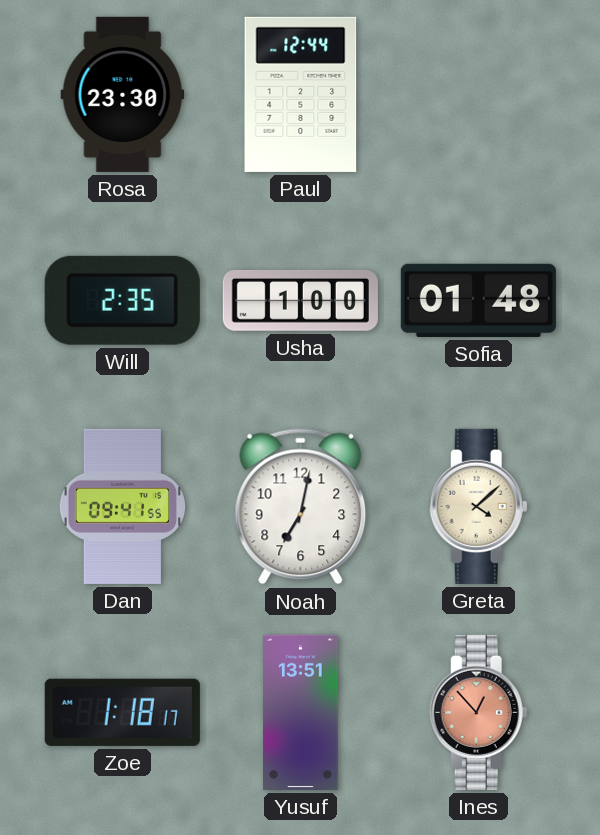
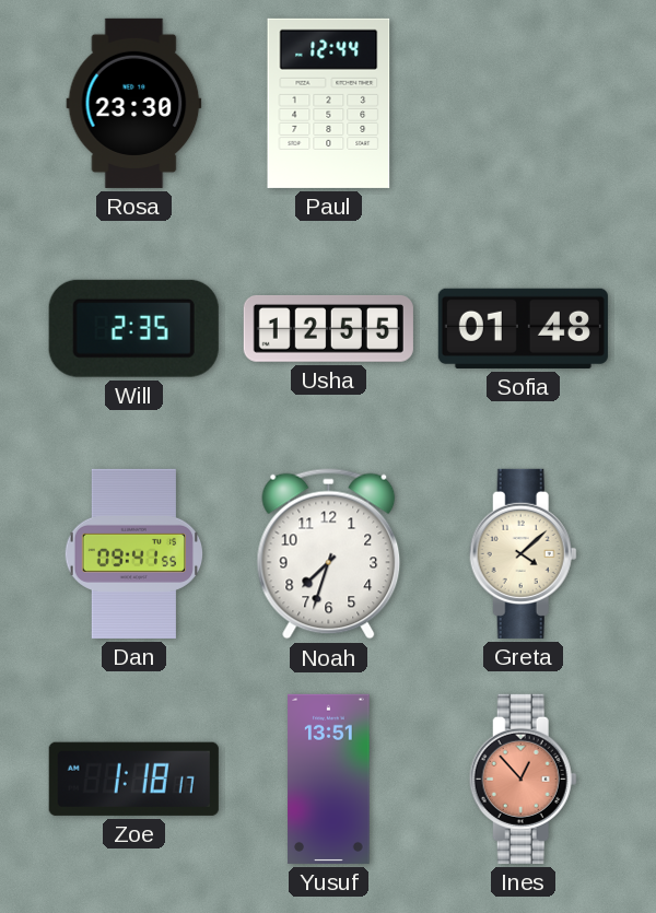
Usha: 1:00 -> 12:55 (328, 329)
Noah: 7:02 -> 7:33 (329, 554)
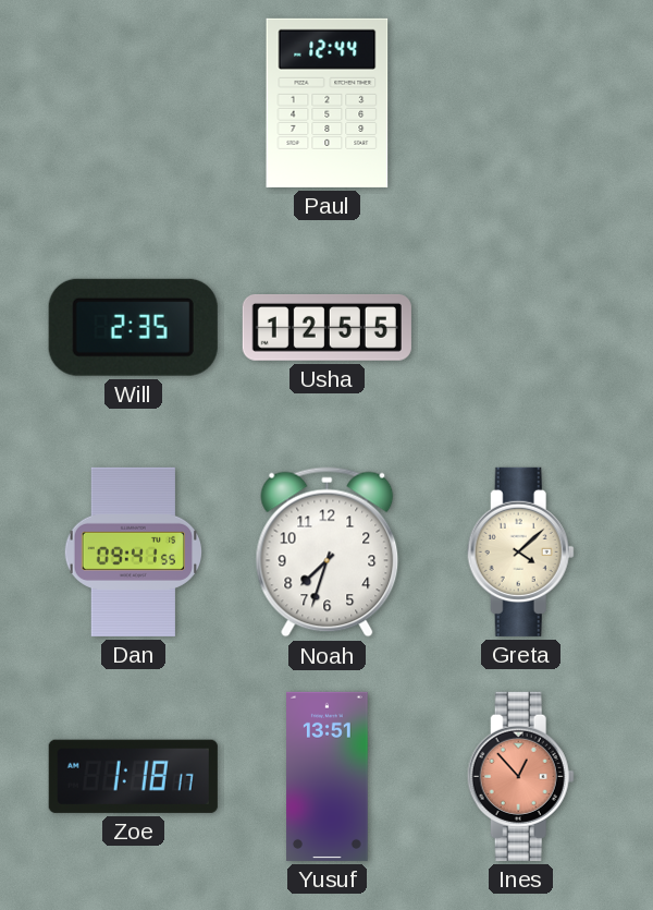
Rosa: 23:30 -> none (134, 103)
Sofia: 01:48 -> none (523, 328)
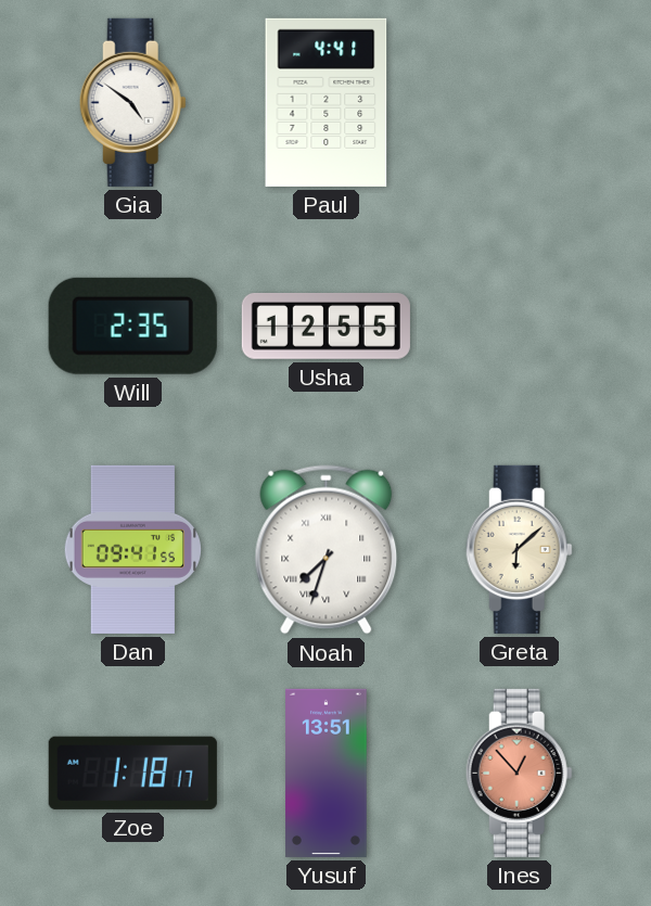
Gia: none -> 4:51 (132, 102)
Paul: 12:44 -> 4:41 (327, 102)
Noah numerals: Arabic -> Roman (327, 550)
Greta: 4:08 -> 6:08 (519, 549)
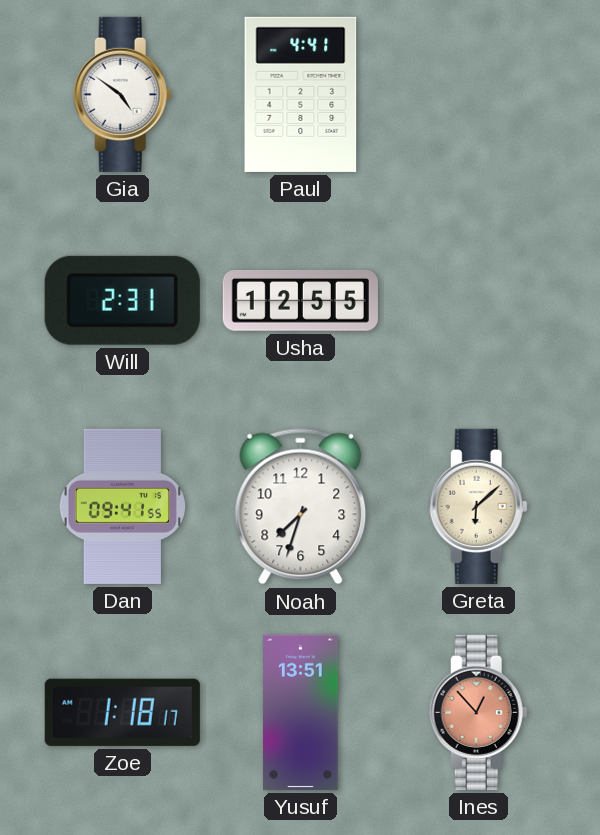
Will: 2:35 -> 2:31 (122, 300)
Noah numerals: Roman -> Arabic (301, 507)
